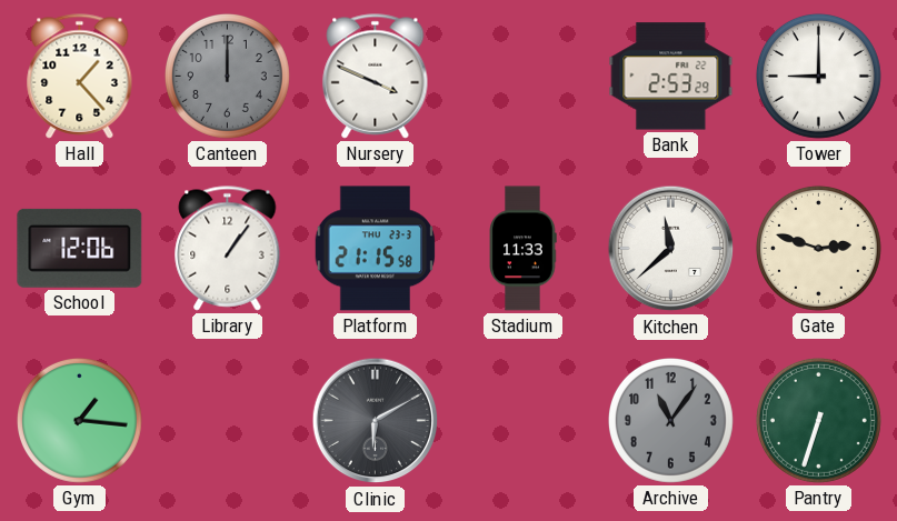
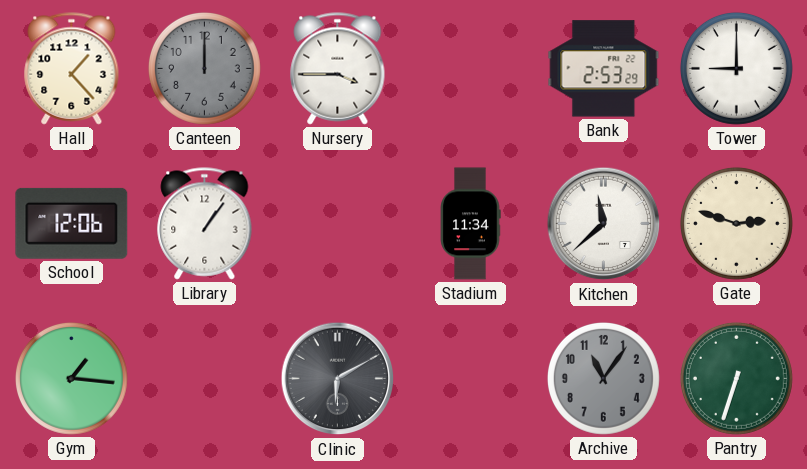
Nursery: 3:49 -> 3:45 (338, 69)
Platform: 21:15 -> none (376, 249)
Stadium: 11:33 -> 11:34 (470, 224)
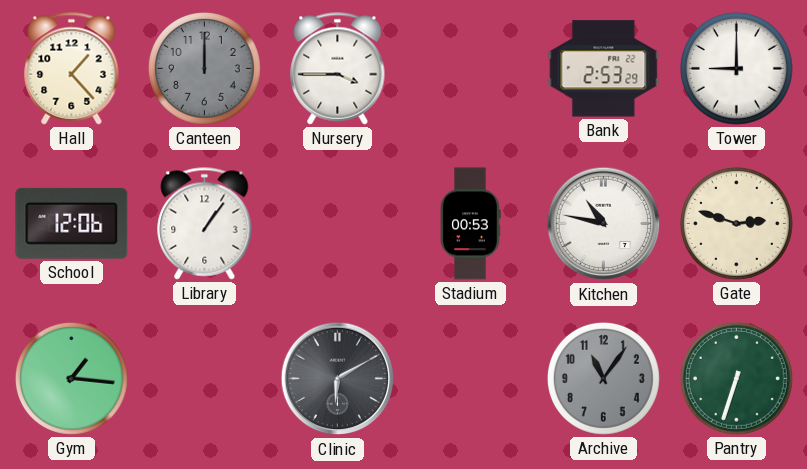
Stadium: 11:34 -> 00:53 (470, 224)
Kitchen: 11:38 -> 10:47 (604, 224)
